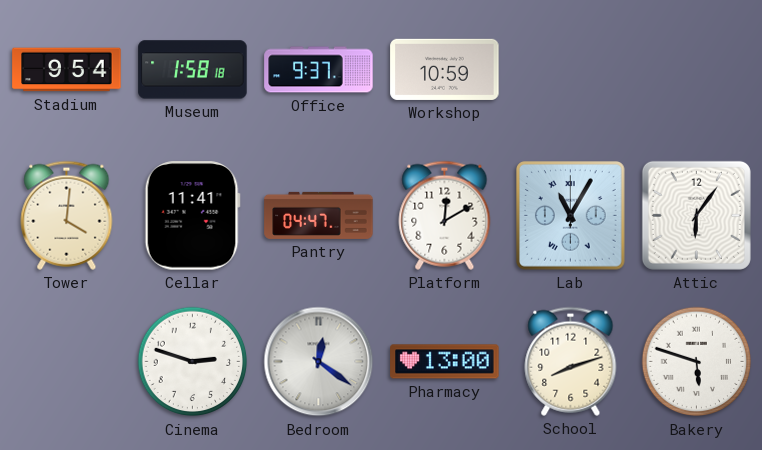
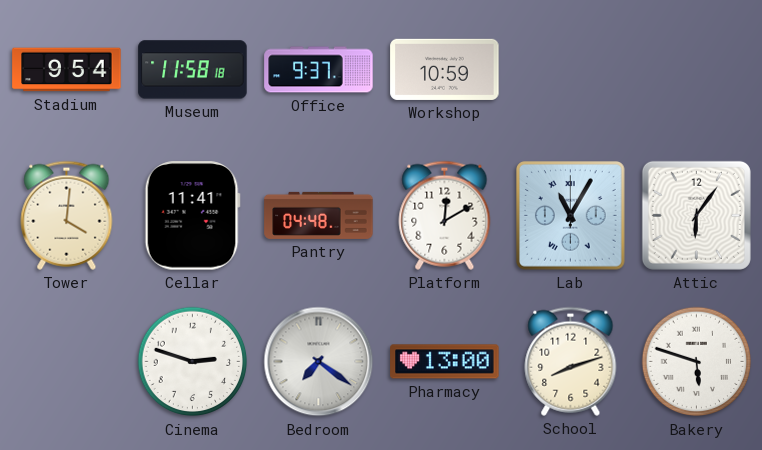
Museum: 1:58 -> 11:58 (193, 70)
Pantry: 04:47 -> 04:48 (319, 215)
Bedroom: 12:21 -> 7:21 (319, 362)
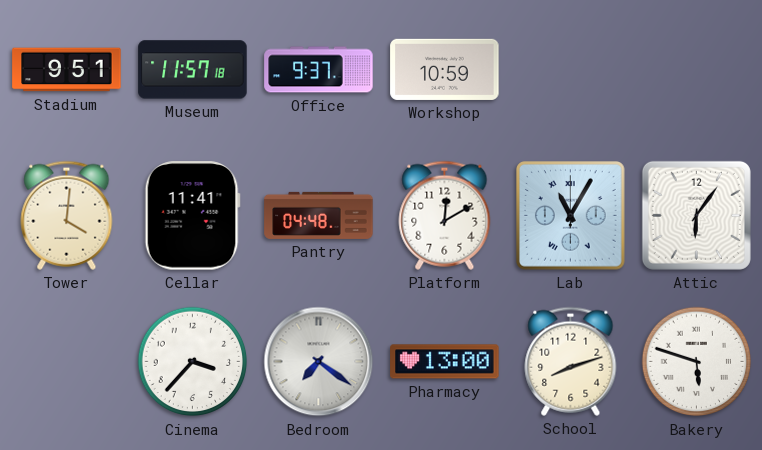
Stadium: 9:54 -> 9:51 (67, 70)
Museum: 11:58 -> 11:57 (193, 70)
Cinema: 2:48 -> 3:37 (193, 362)
